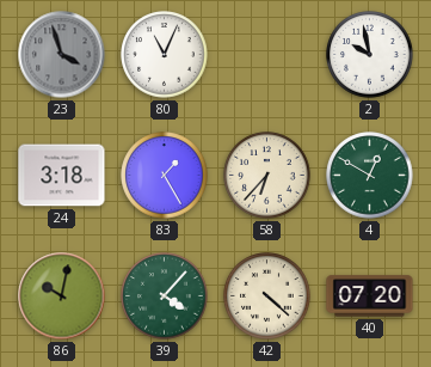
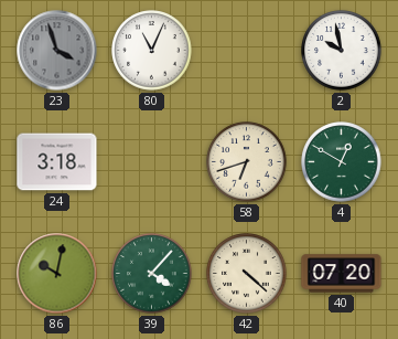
83: 1:25 -> none (165, 176)
58: 6:37 -> 6:42 (247, 162)
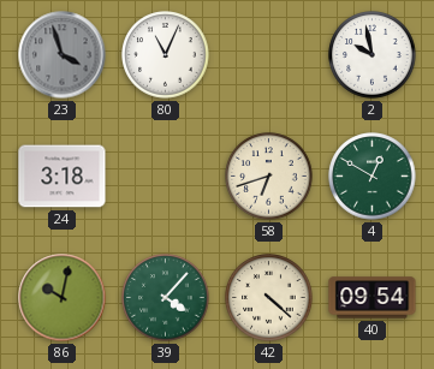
40: 07:20 -> 09:54 (373, 298)
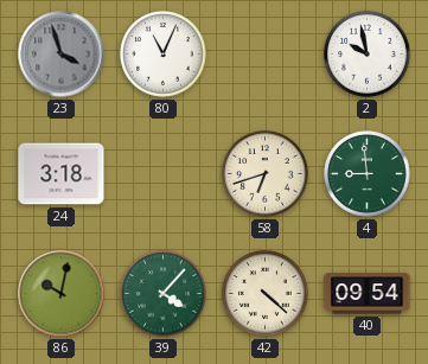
4: 12:50 -> 8:59 (368, 174)
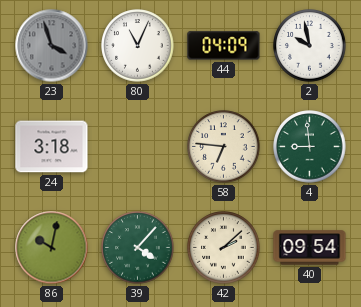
44: none -> 04:09 (224, 46)
58: 6:42 -> 6:46 (224, 147)
42: 4:22 -> 2:08 (224, 248)
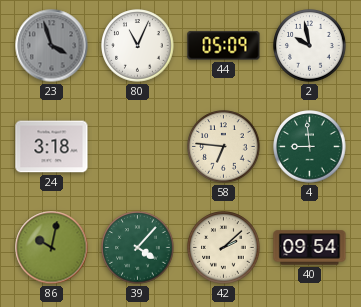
44: 04:09 -> 05:09 (224, 46)
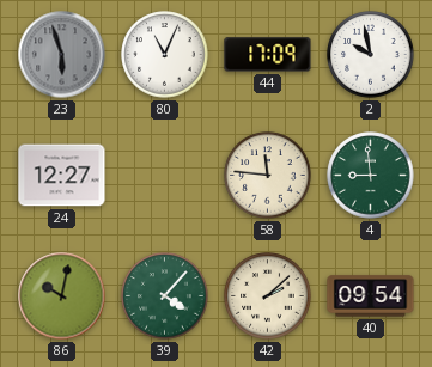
23: 3:57 -> 5:57 (62, 55)
44: 05:09 -> 17:09 (268, 55)
24: 3:18 -> 12:27 (62, 176)
58: 6:46 -> 11:46 (268, 176)
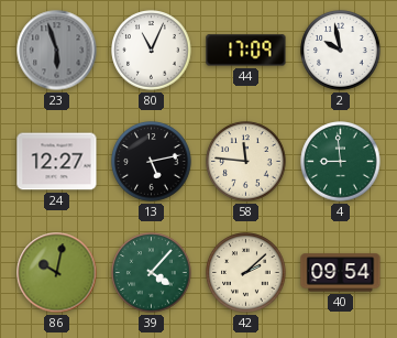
13: none -> 5:13 (152, 162)
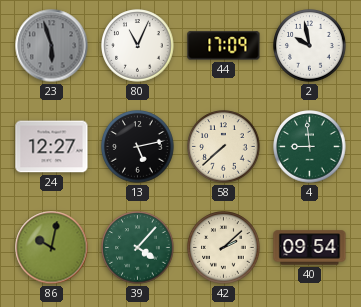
58: 11:46 -> 7:38 (224, 147)
